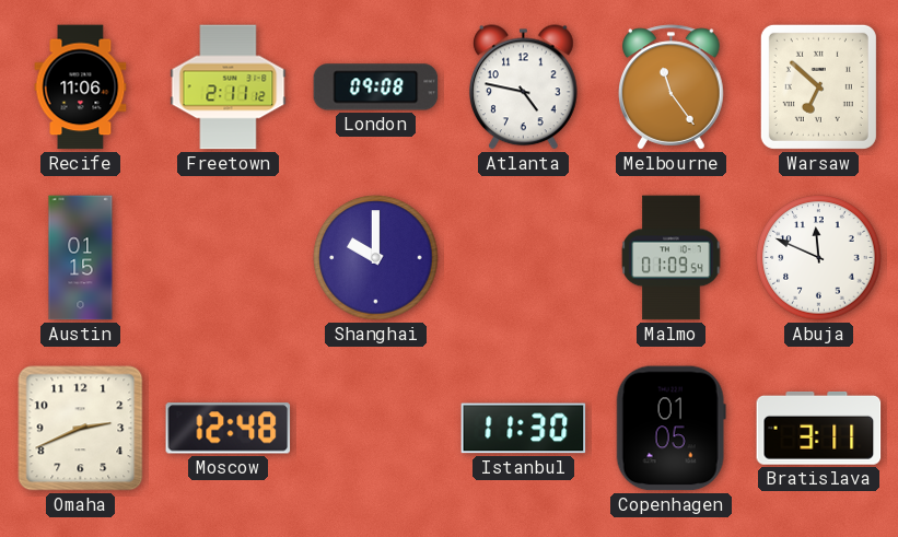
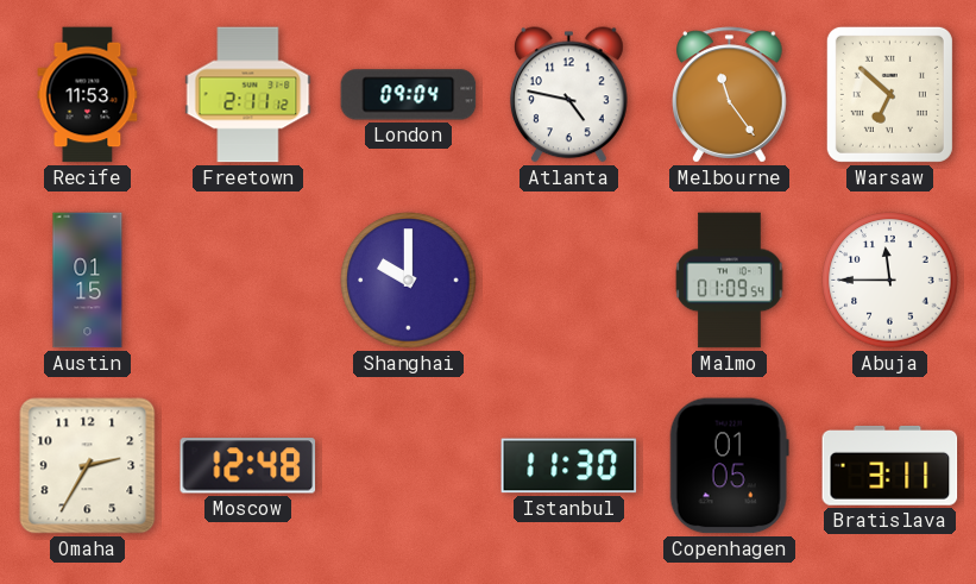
Recife: 11:06 -> 11:53 (88, 95)
London: 09:08 -> 09:04 (409, 95)
Abuja: 11:49 -> 11:45 (890, 281)
Omaha: 2:41 -> 2:35 (88, 466)
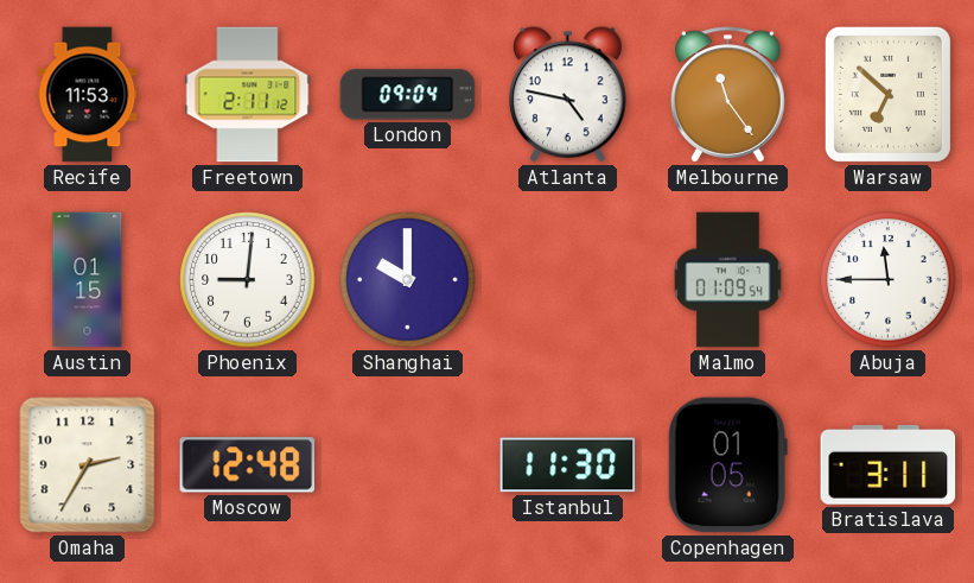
Phoenix: none -> 9:01 (248, 280)
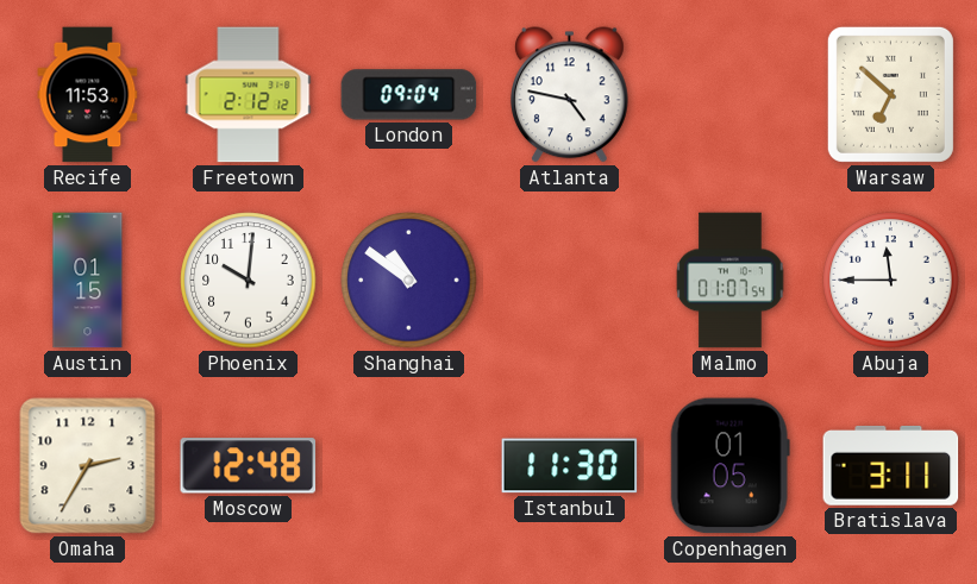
Freetown: 2:11 -> 2:12 (249, 95)
Melbourne: 11:24 -> none (728, 95)
Phoenix: 9:01 -> 10:01 (249, 281)
Shanghai: 10:00 -> 10:51 (409, 281)
Malmo: 01:09 -> 01:07 (731, 281)
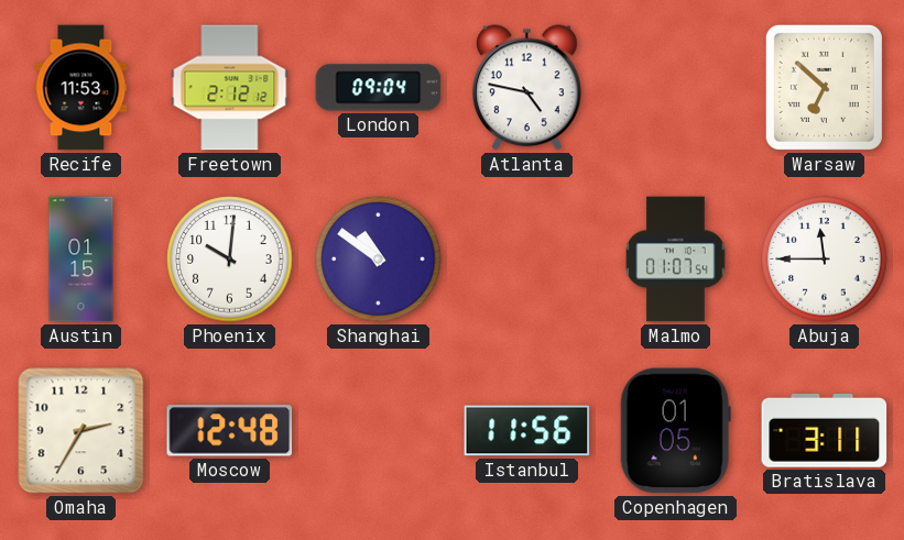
Istanbul: 11:30 -> 11:56 (527, 431)
